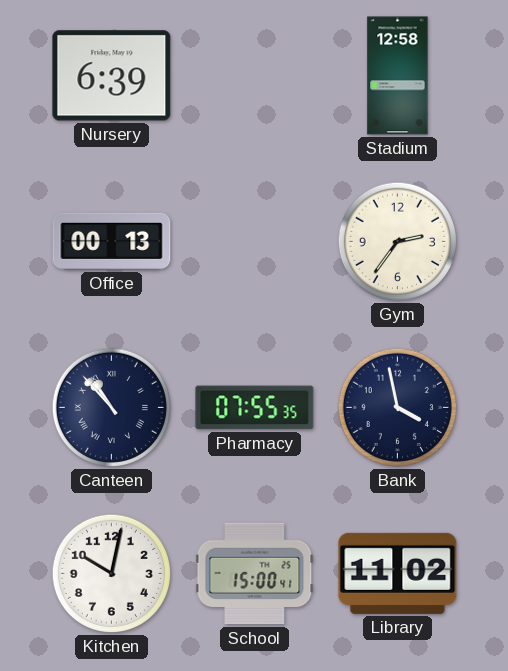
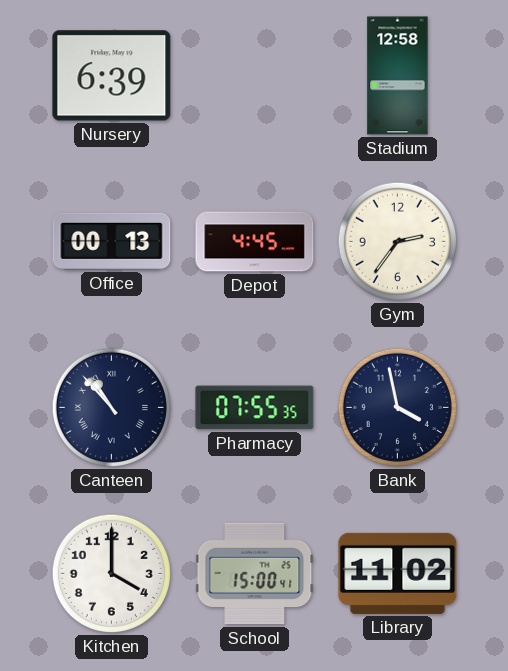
Depot: none -> 4:45 (255, 242)
Kitchen: 10:02 -> 4:00 (111, 573)
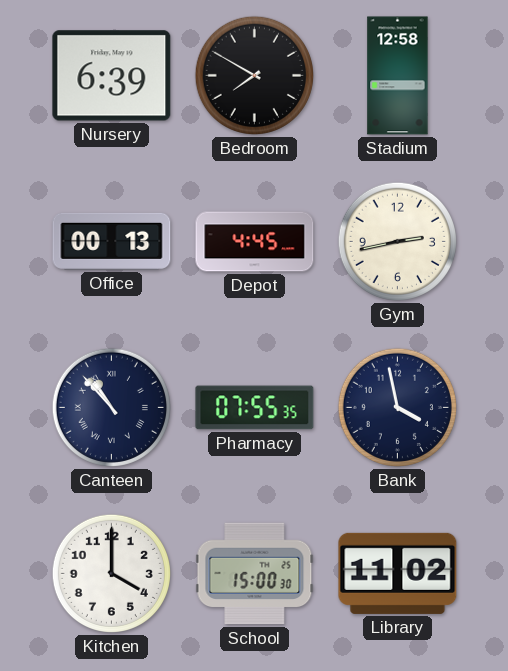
Bedroom: none -> 7:50 (254, 75)
Gym: 2:36 -> 2:43 (397, 241)
School: 15:00:41 -> 15:00:30 (255, 574)
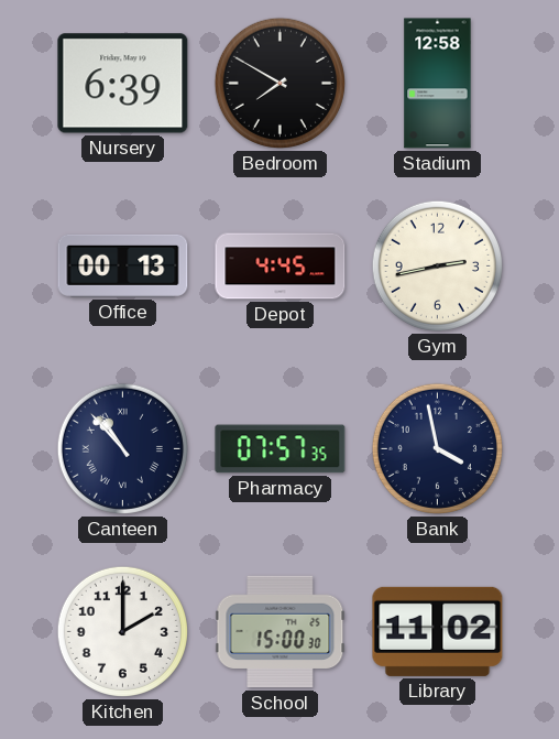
Pharmacy: 07:55 -> 07:57 (281, 449)
Kitchen: 4:00 -> 2:00 (122, 631)
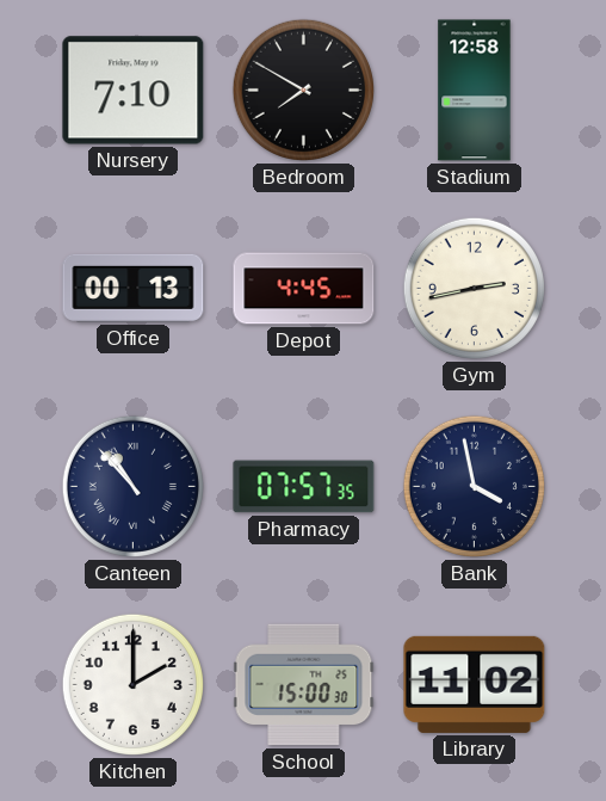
Nursery: 6:39 -> 7:10 (134, 91)
